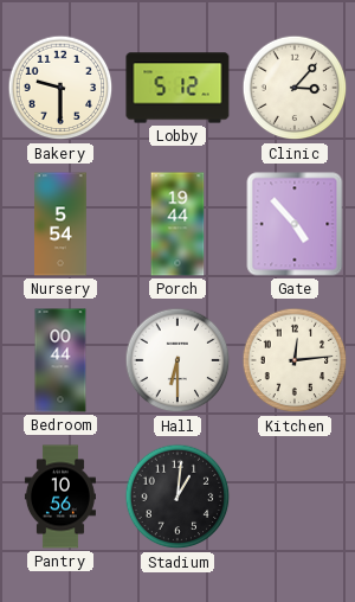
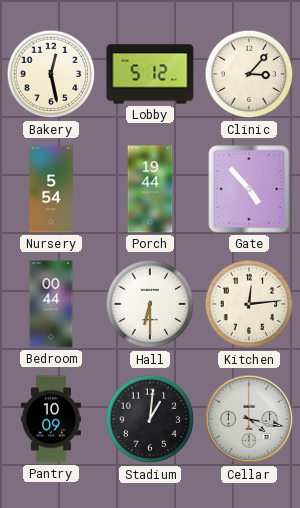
Bakery: 9:30 -> 12:28 (51, 74)
Pantry: 10:56 -> 10:09 (51, 419)
Cellar: none -> 4:17 (249, 419)
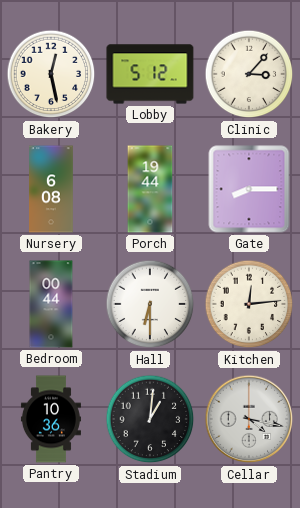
Nursery: 5:54 -> 6:08 (51, 189)
Gate: 4:53 -> 8:15 (249, 189)
Pantry: 10:09 -> 10:36 (51, 419)
